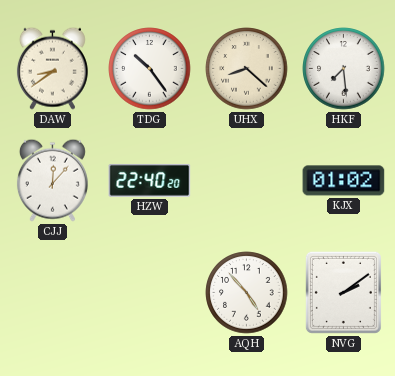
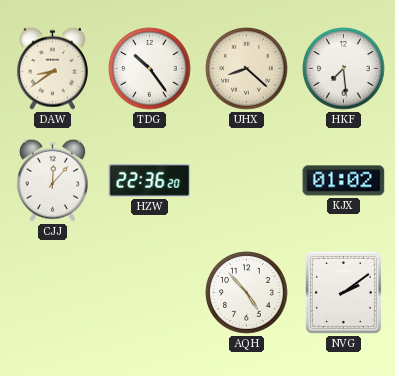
HZW: 22:40 -> 22:36 (150, 180)
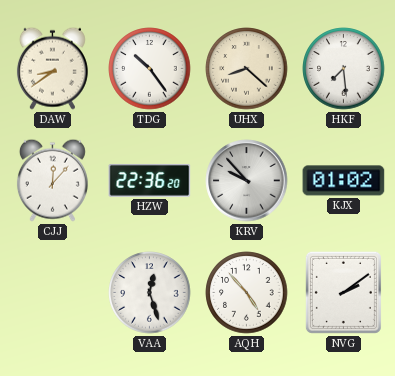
KRV: none -> 9:53 (247, 181)
VAA: none -> 12:27 (150, 293)
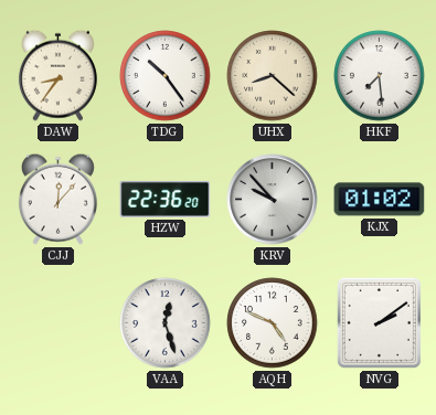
DAW: 8:39 -> 8:36 (57, 75)
AQH: 4:53 -> 4:49 (273, 323)
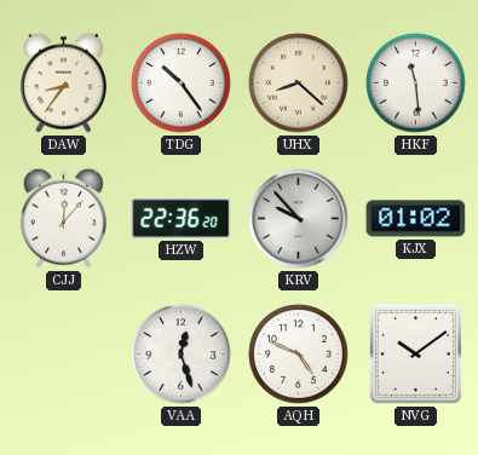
HKF: 7:29 -> 11:29 (416, 83)
NVG: 2:09 -> 10:09 (415, 353)
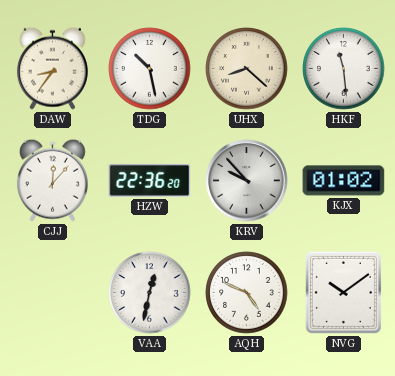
TDG: 10:24 -> 10:28 (150, 69)
VAA: 12:27 -> 12:32 (150, 293)
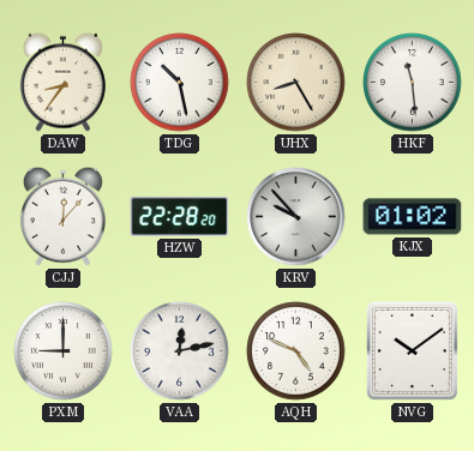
UHX: 8:22 -> 8:25 (296, 83)
HZW: 22:36 -> 22:28 (180, 216)
PXM: none -> 9:00 (64, 351)
VAA: 12:32 -> 12:13 (180, 351)
